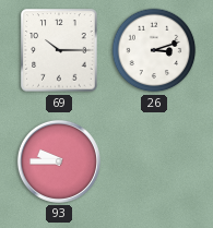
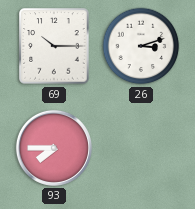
93: 9:45 -> 7:45 (54, 148)
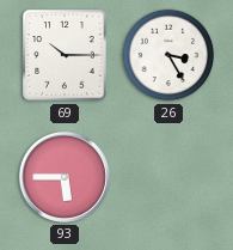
26: 3:12 -> 3:25 (168, 55)
93: 7:45 -> 5:45 (65, 177)
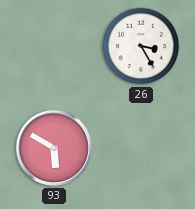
69: 10:15 -> none (65, 55)
93: 5:45 -> 5:50 (54, 148)
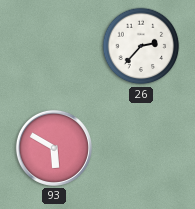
26: 3:25 -> 2:37 (141, 46)
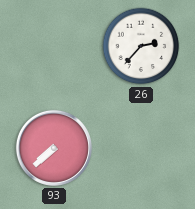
93: 5:50 -> 7:38 (54, 148)
